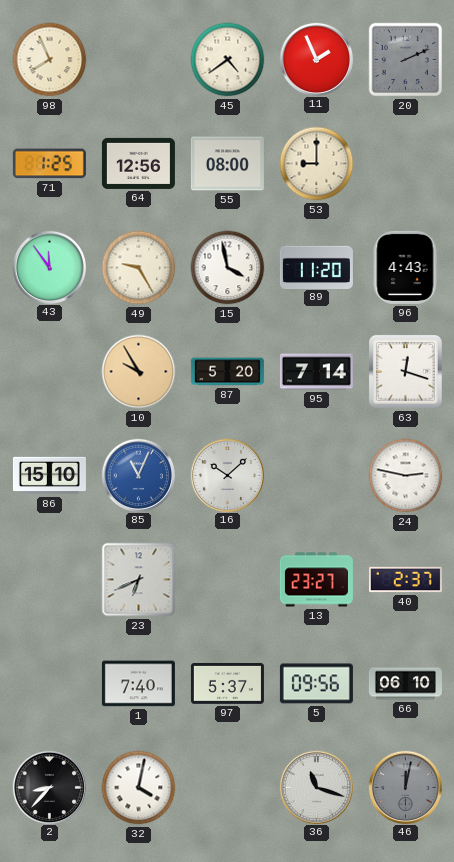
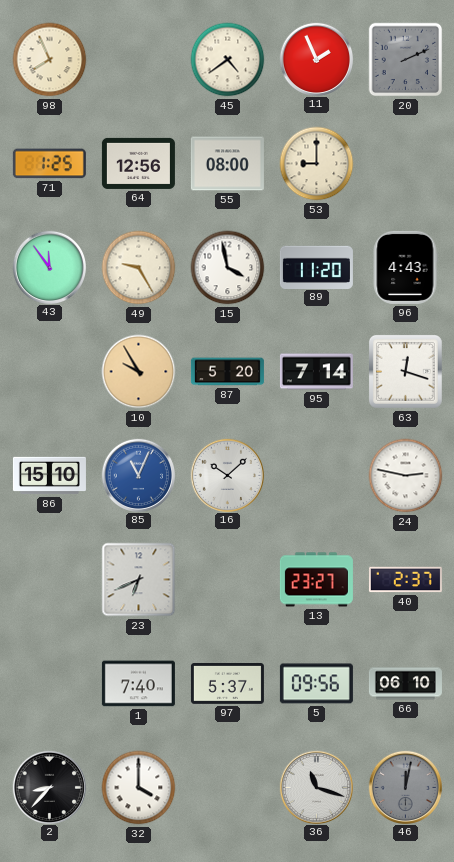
32: 4:02 -> 4:00 (139, 788)
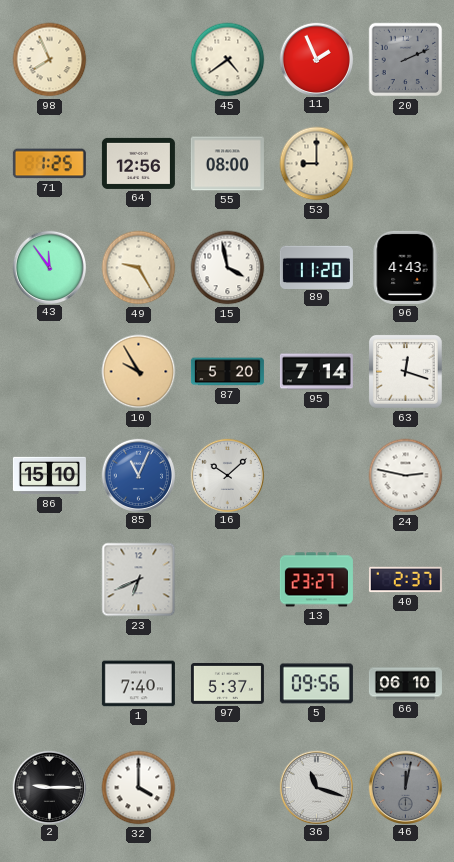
2: 8:37 -> 9:15 (49, 787)
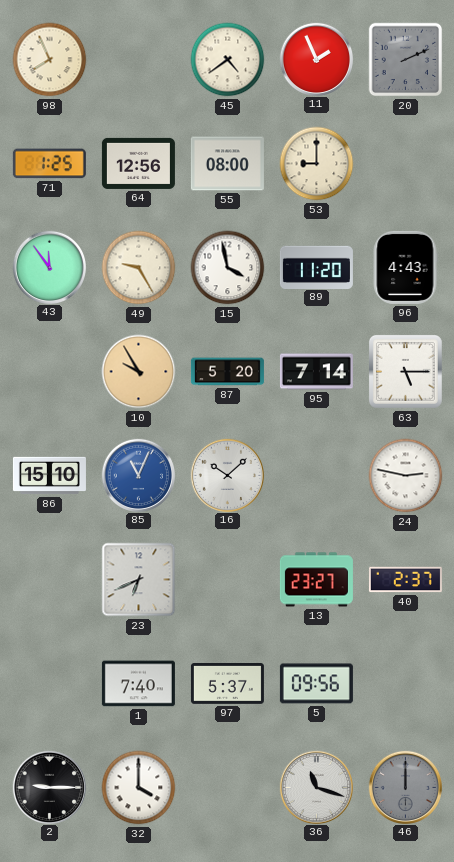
63: 12:18 -> 5:15 (405, 371)
66: 06:10 -> none (405, 684)
46: 12:02 -> 12:00 (405, 787)
